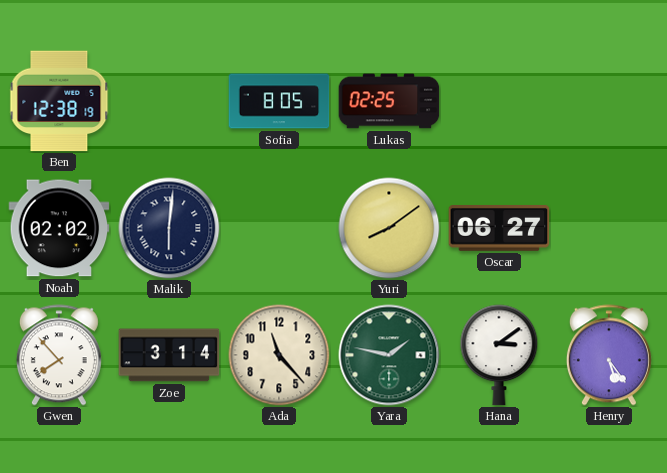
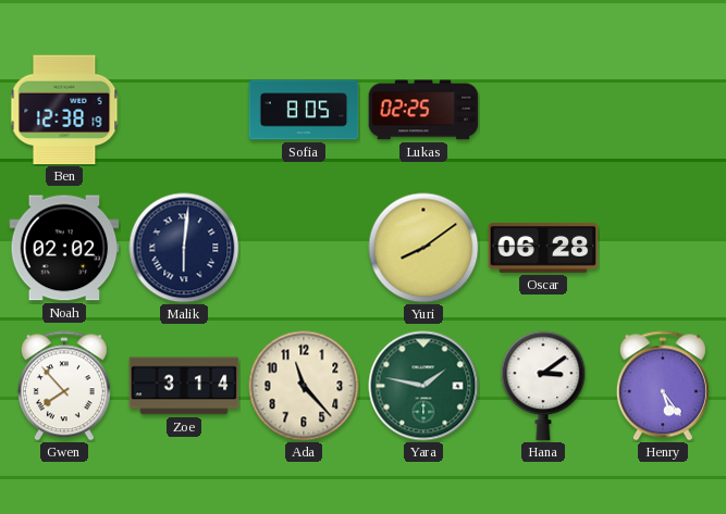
Oscar: 06:27 -> 06:28 (543, 249)
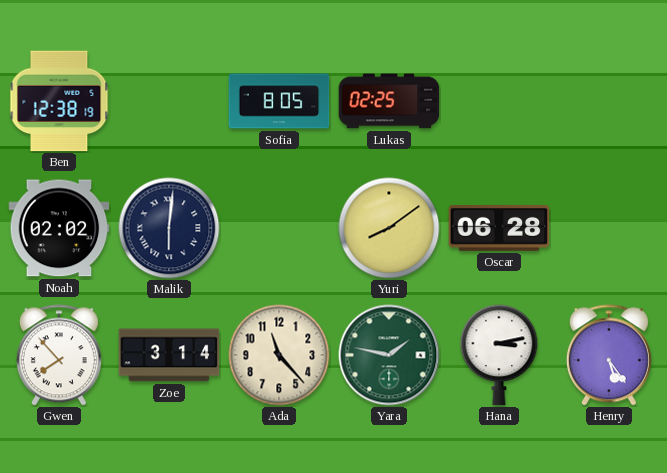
Hana: 3:09 -> 3:13 (499, 355)
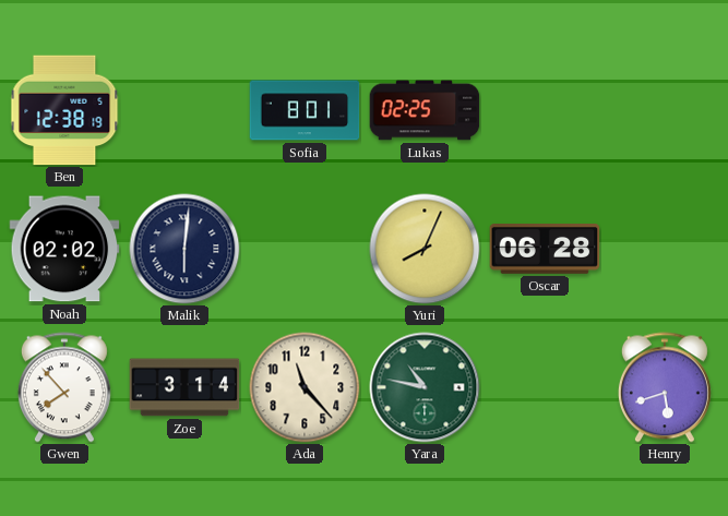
Sofia: 8:05 -> 8:01 (305, 110)
Yuri: 8:09 -> 8:04 (425, 249)
Yara: 1:47 -> 10:47 (425, 387)
Hana: 3:13 -> none (499, 355)
Henry: 5:24 -> 5:42 (665, 387)
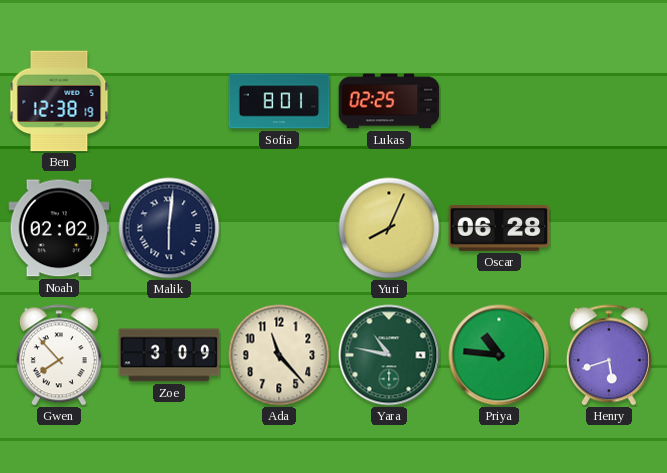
Zoe: 3:14 -> 3:09 (169, 355)
Priya: none -> 10:46 (499, 355)
